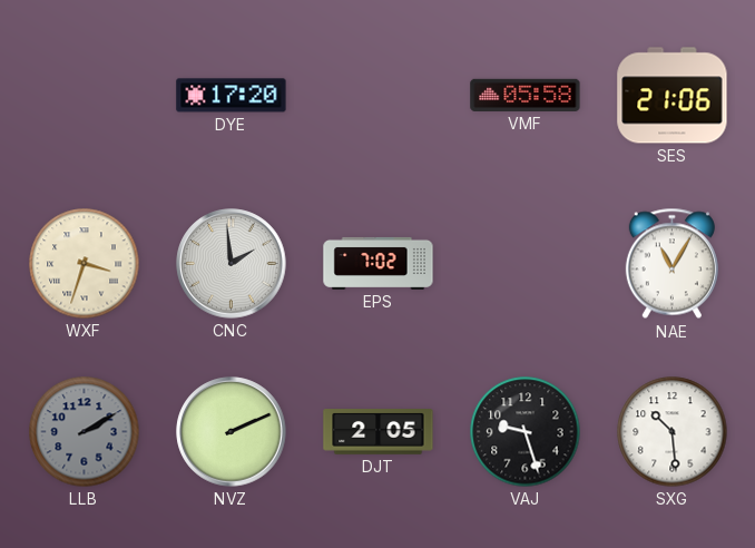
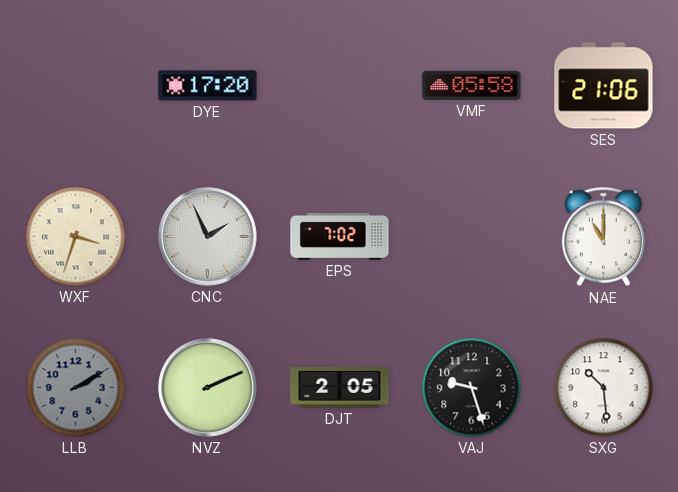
CNC: 1:59 -> 1:56 (208, 237)
NAE: 11:05 -> 11:00 (603, 237)
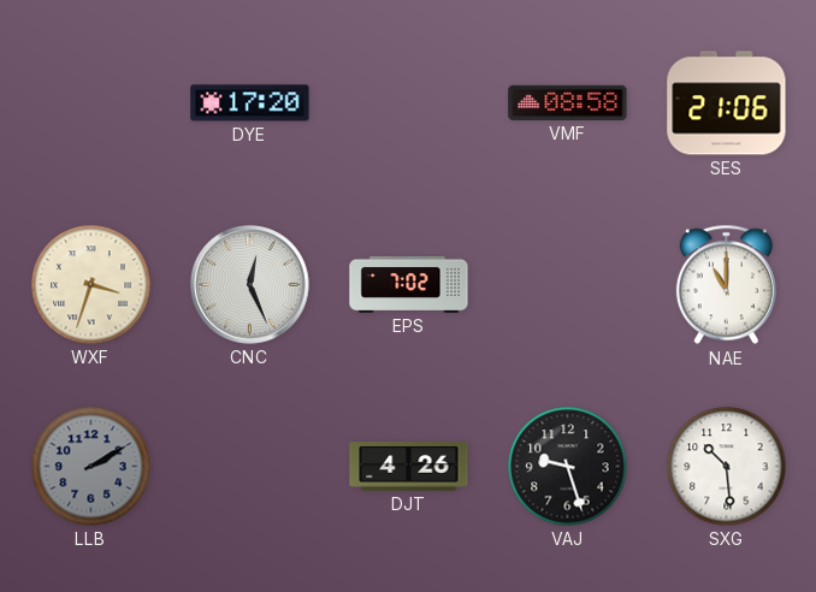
VMF: 05:58 -> 08:58 (568, 102)
CNC: 1:56 -> 12:26 (250, 285)
NVZ: 2:11 -> none (208, 388)
DJT: 2:05 -> 4:26 (409, 467)
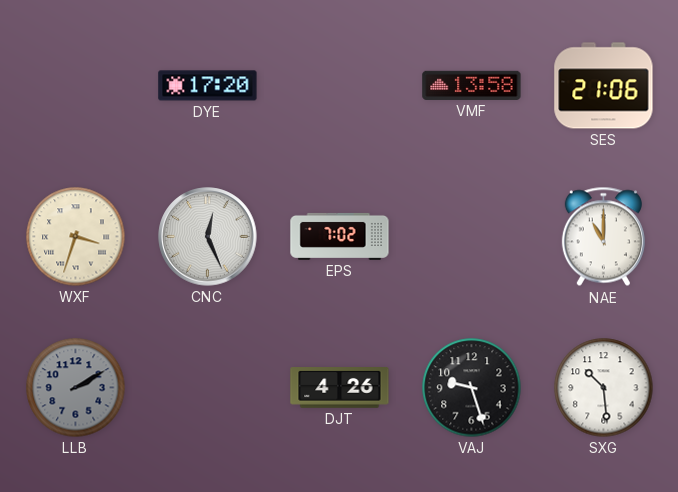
VMF: 08:58 -> 13:58 (472, 85)
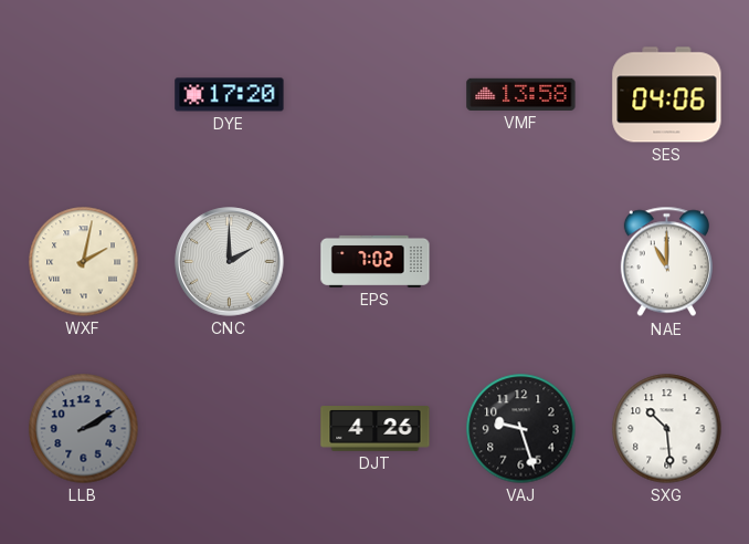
SES: 21:06 -> 04:06 (667, 95)
WXF: 3:33 -> 2:02 (84, 262)
CNC: 12:26 -> 2:00 (230, 262)
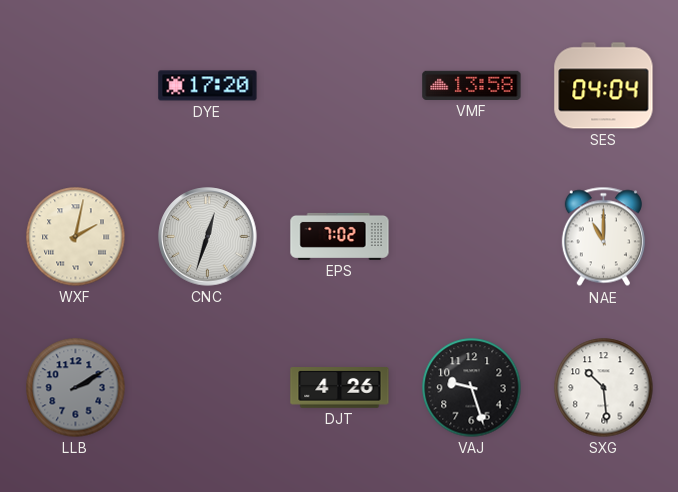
SES: 04:06 -> 04:04 (604, 86)
CNC: 2:00 -> 12:33 (208, 237)
